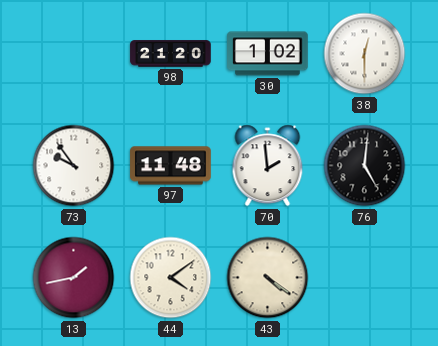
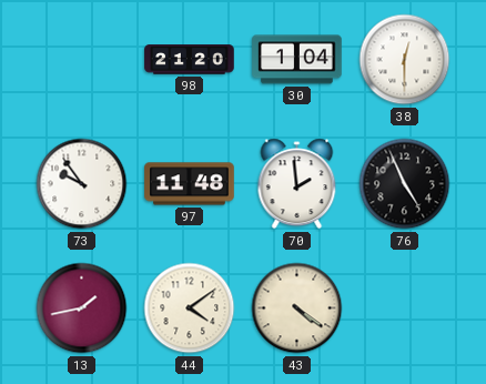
30: 1:02 -> 1:04 (297, 60)
76: 5:01 -> 4:56 (405, 184)
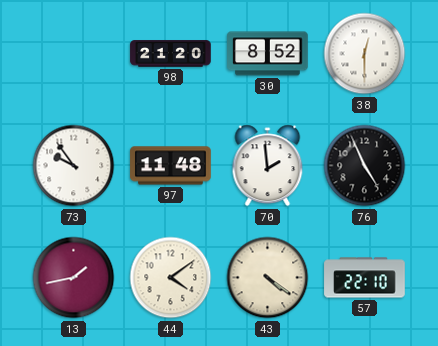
30: 1:04 -> 8:52 (268, 54)
57: none -> 22:10 (365, 278)
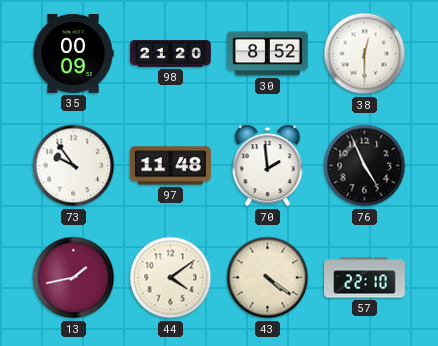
35: none -> 00:09 (73, 53)
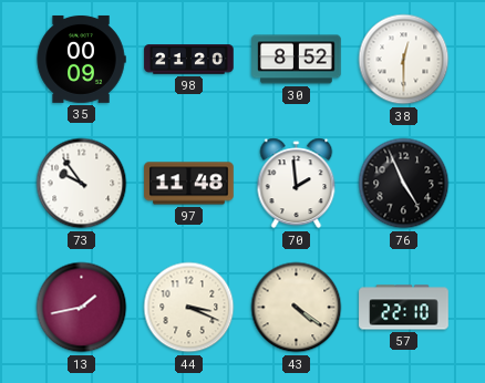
44: 4:09 -> 3:19 (189, 308)
